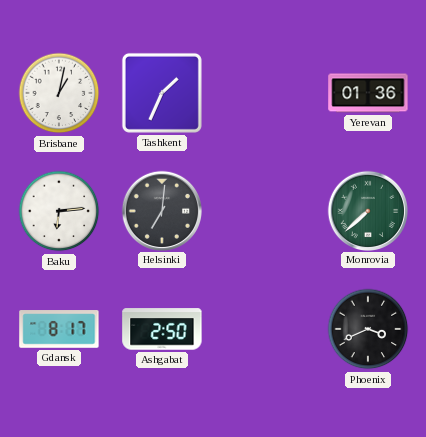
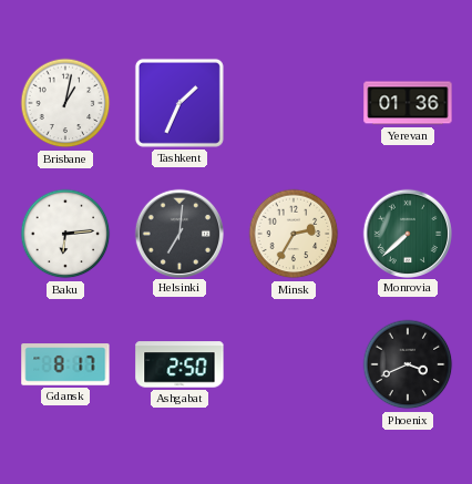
Minsk: none -> 2:35 (294, 234)
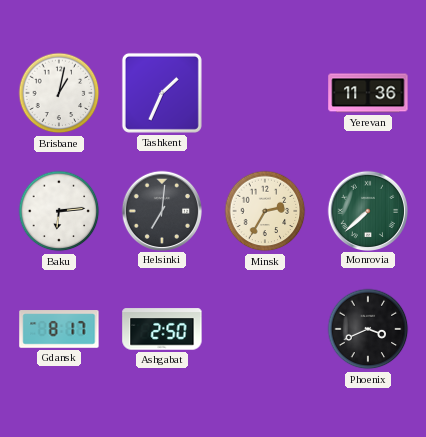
Yerevan: 01:36 -> 11:36 (368, 93)
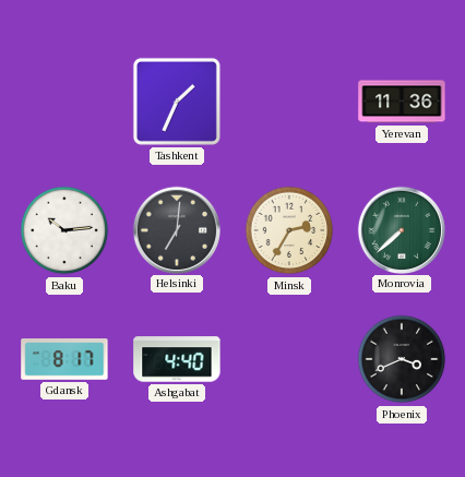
Brisbane: 1:02 -> none (59, 93)
Baku: 6:14 -> 10:14 (64, 230)
Ashgabat: 2:50 -> 4:40 (177, 359)
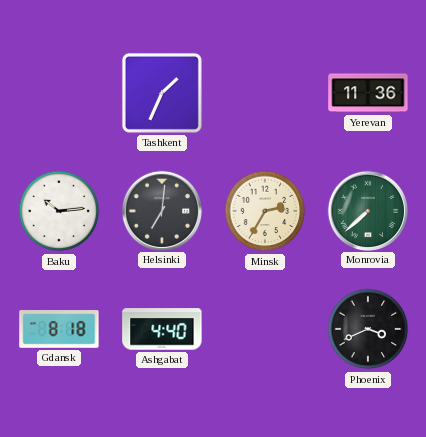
Gdansk: 8:17 -> 8:18 (59, 329)
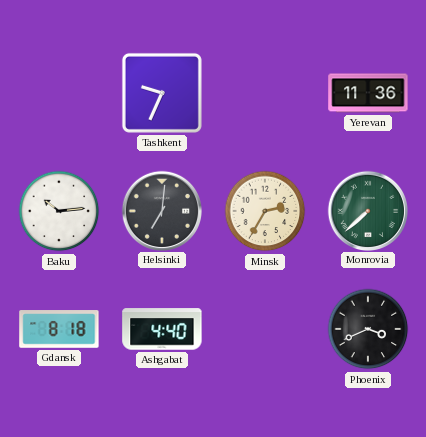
Tashkent: 1:34 -> 9:34 (162, 93)
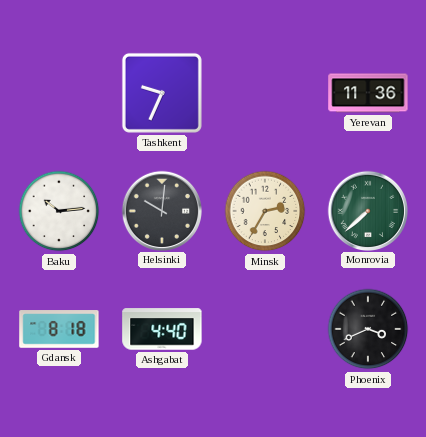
Helsinki: 7:01 -> 10:01 (161, 210)
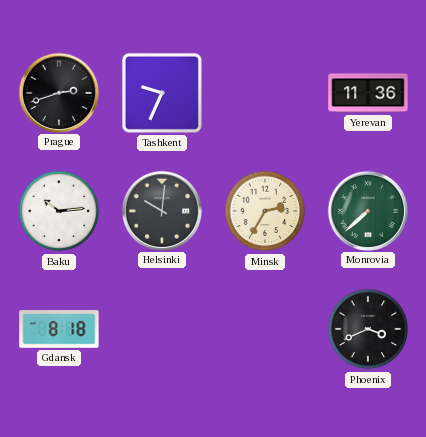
Prague: none -> 2:42 (58, 92)
Ashgabat: 4:40 -> none (162, 329)
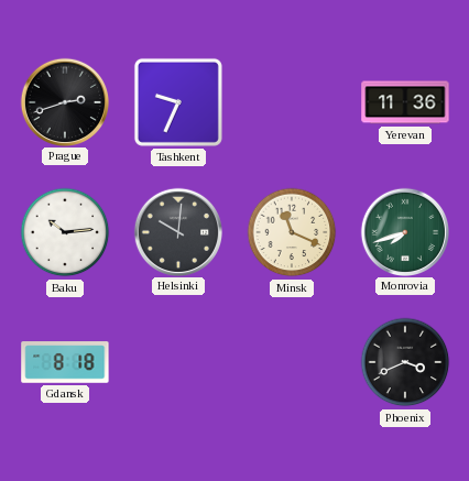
Minsk: 2:35 -> 11:19 (292, 232)
Monrovia: 7:38 -> 7:42 (404, 231)
